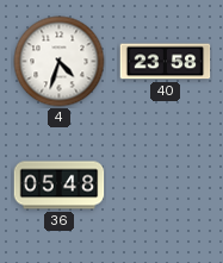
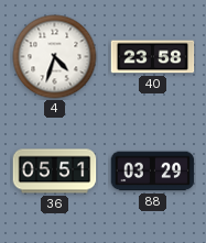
36: 05:48 -> 05:51 (55, 172)
88: none -> 03:29 (153, 172)
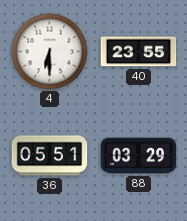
4: 4:33 -> 6:30 (50, 52)
40: 23:58 -> 23:55 (139, 52)
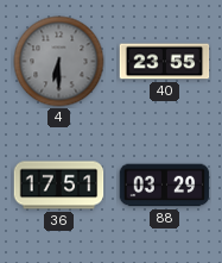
4 dial: white -> grey (59, 62)
36: 05:51 -> 17:51 (59, 186)
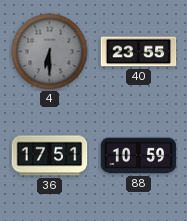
88: 03:29 -> 10:59 (139, 156)
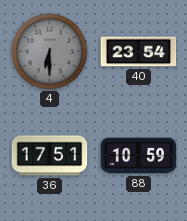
40: 23:55 -> 23:54 (139, 52)
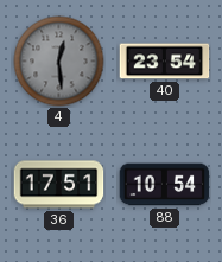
4: 6:30 -> 12:29 (59, 62)
88: 10:59 -> 10:54 (165, 185)
